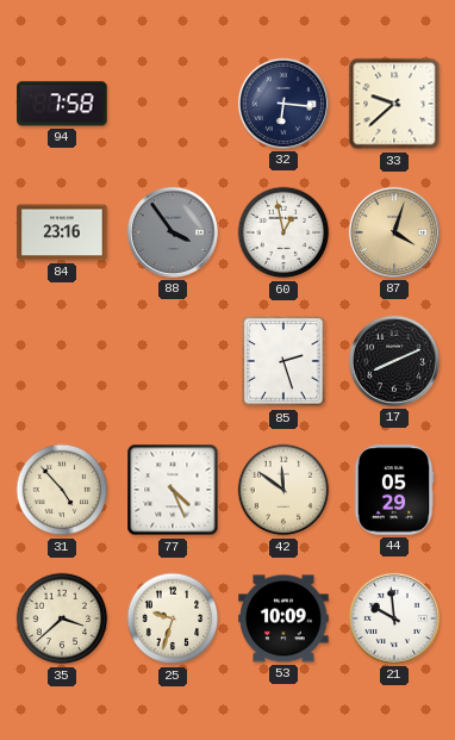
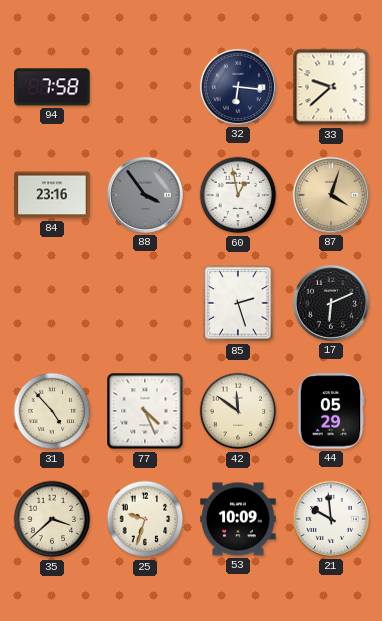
17: 8:11 -> 6:11 (331, 303)
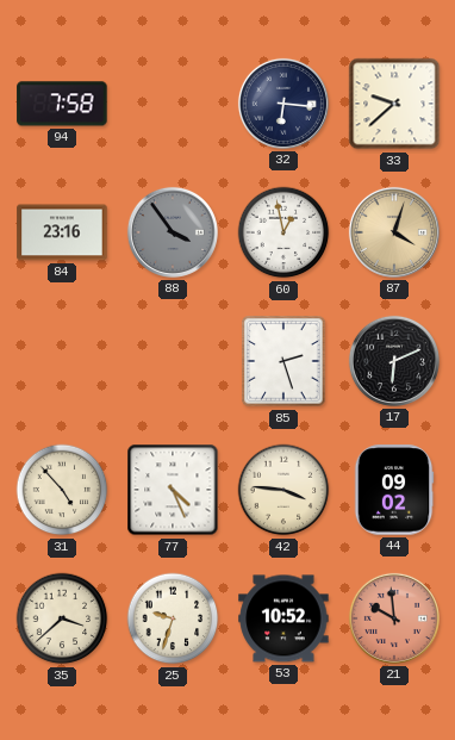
42: 11:51 -> 3:46 (283, 490)
44: 05:29 -> 09:02 (394, 490)
53: 10:09 -> 10:52 (283, 618)
21 dial: white -> salmon (394, 618)
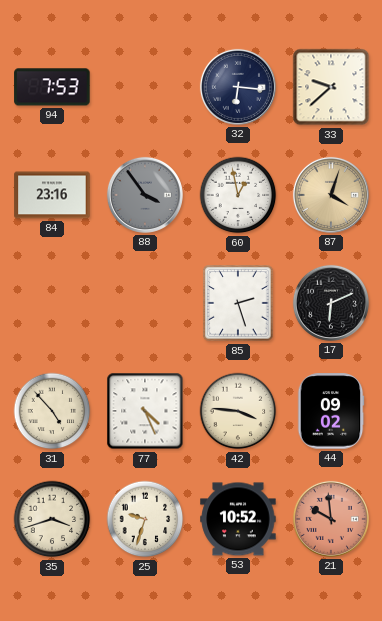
94: 7:58 -> 7:53 (52, 87)
35: 3:38 -> 3:42 (52, 519)
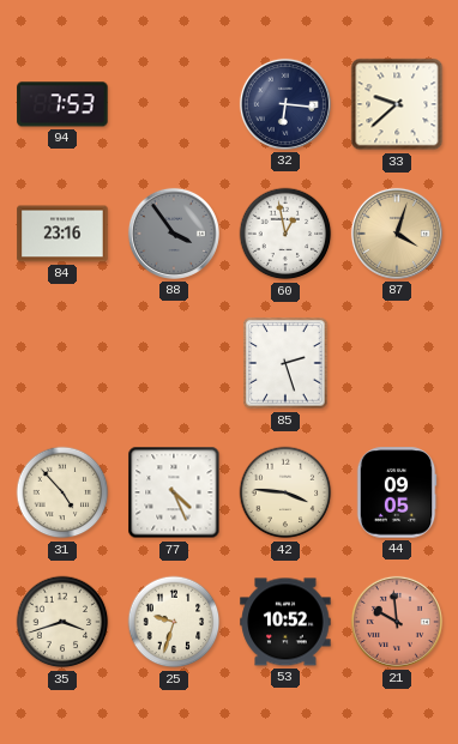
17: 6:11 -> none (331, 303)
44: 09:02 -> 09:05 (397, 492)
